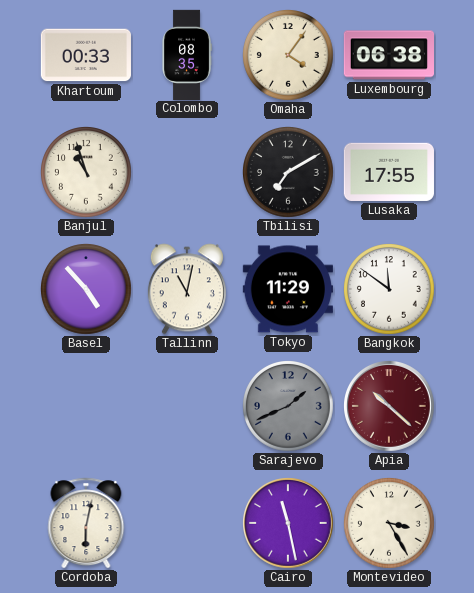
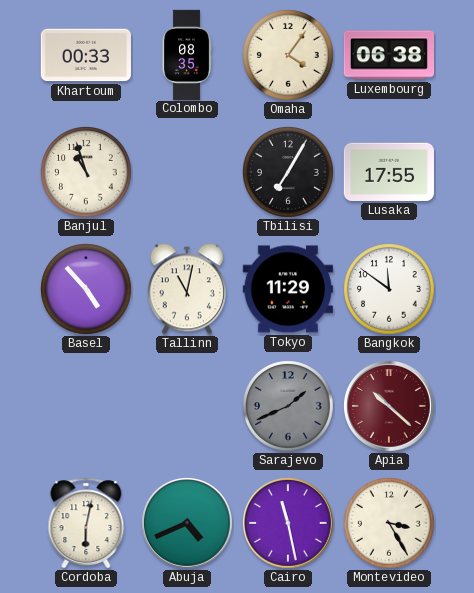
Tbilisi: 7:10 -> 7:05 (288, 172)
Abuja: none -> 4:41 (188, 524)
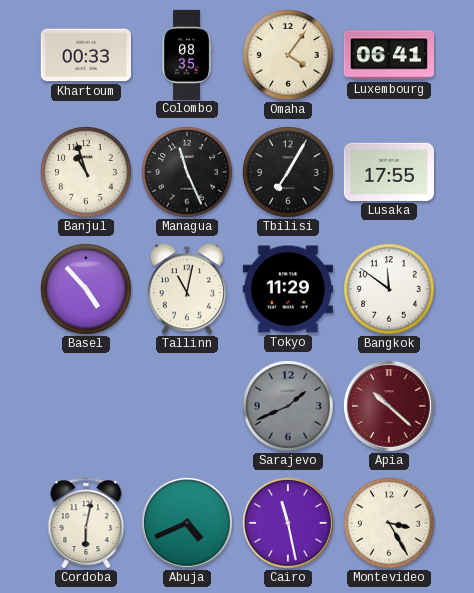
Luxembourg: 06:38 -> 06:41 (388, 55)
Managua: none -> 11:26 (187, 172)
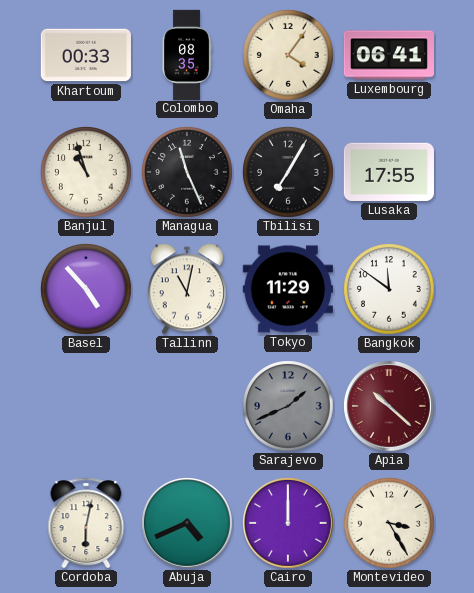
Cairo: 11:28 -> 12:00 (289, 524)
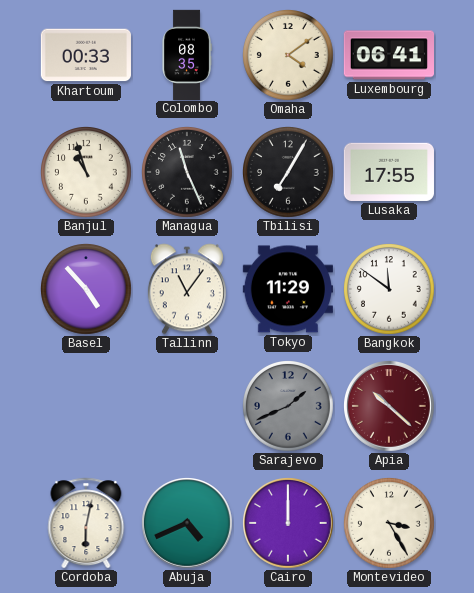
Omaha: 4:06 -> 4:09 (288, 55)
Tallinn: 11:02 -> 11:06 (187, 289)
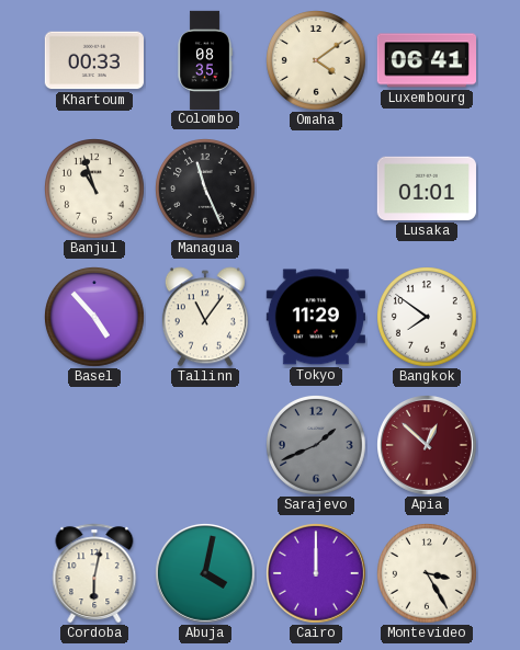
Tbilisi: 7:05 -> none (288, 172)
Lusaka: 17:55 -> 01:01 (427, 189)
Bangkok: 11:51 -> 7:51 (427, 317)
Apia: 10:22 -> 12:52 (428, 446)
Abuja: 4:41 -> 4:02 (206, 574)
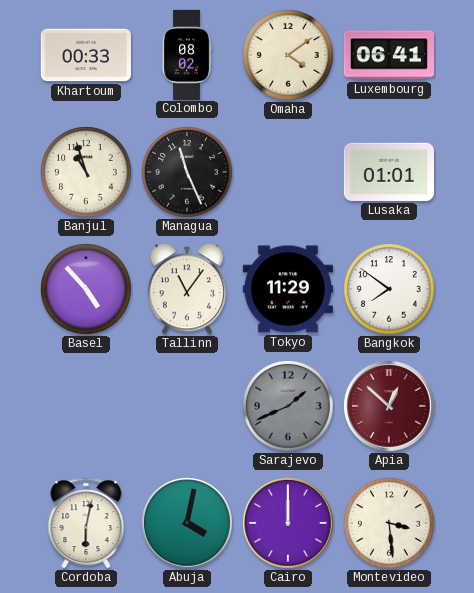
Colombo: 08:35 -> 08:02 (187, 54)
Montevideo: 3:25 -> 3:29 (389, 523)
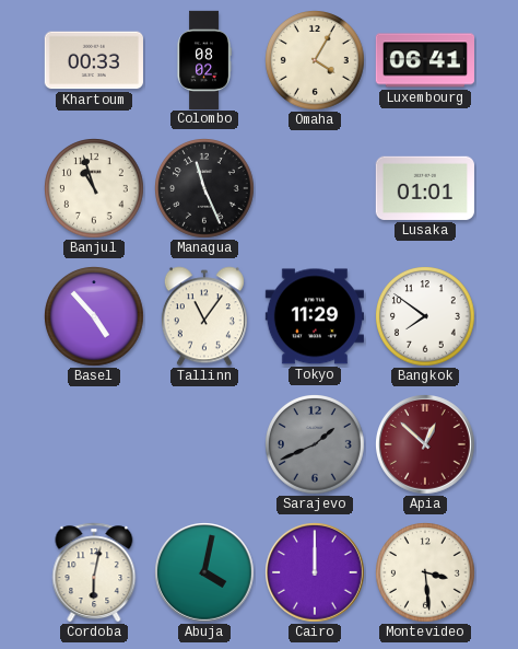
Omaha: 4:09 -> 4:05 (315, 60)
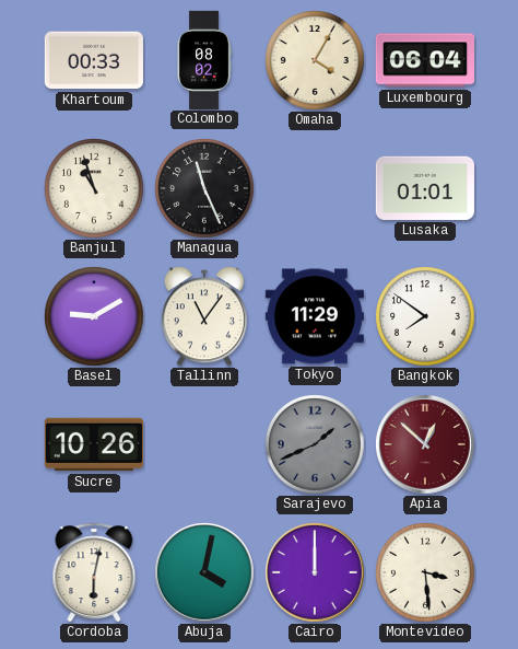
Luxembourg: 06:41 -> 06:04 (424, 60)
Basel: 4:53 -> 9:10 (94, 316)
Sucre: none -> 10:26 (94, 444)
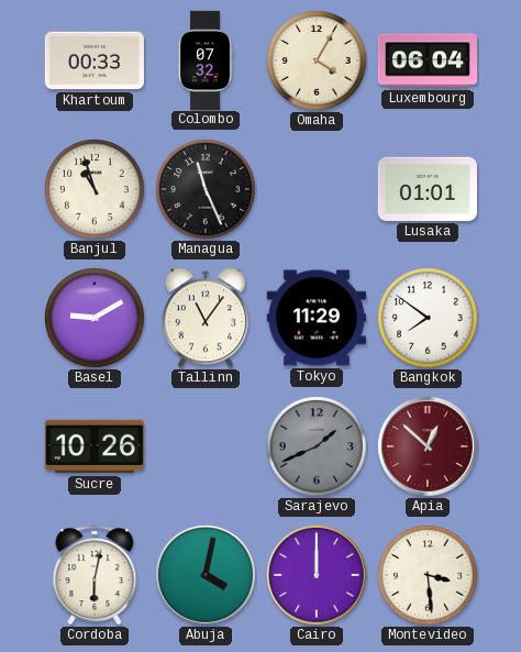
Colombo: 08:02 -> 07:32 (206, 59)
